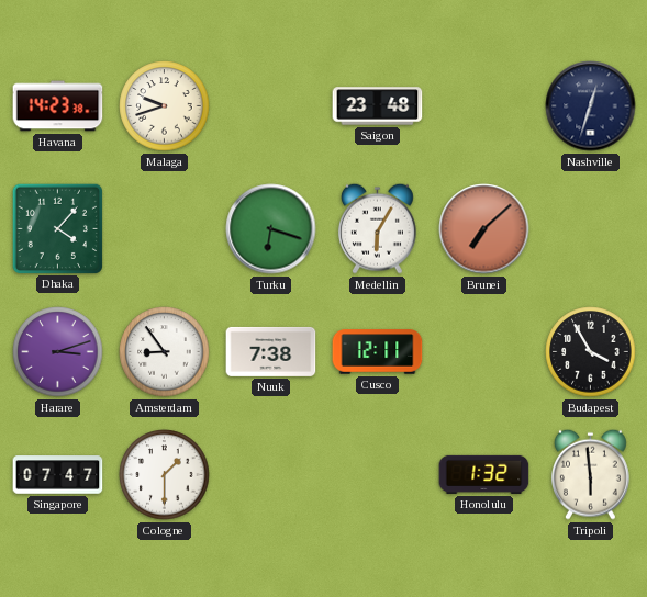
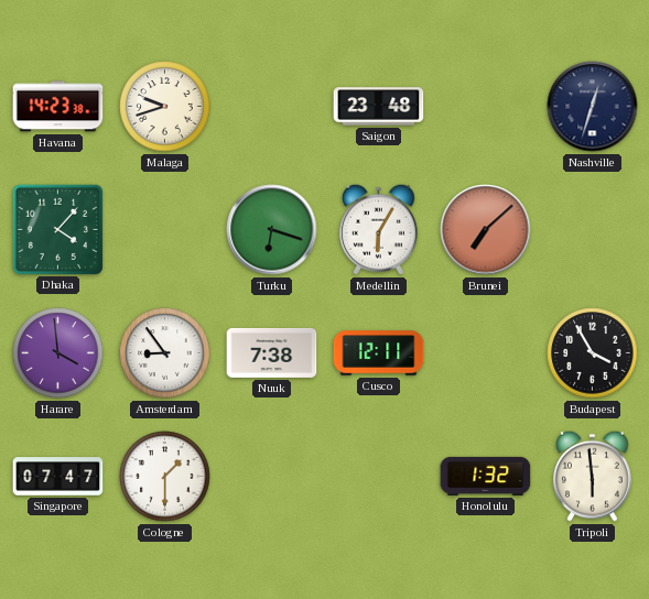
Harare: 3:12 -> 3:59 (58, 353)
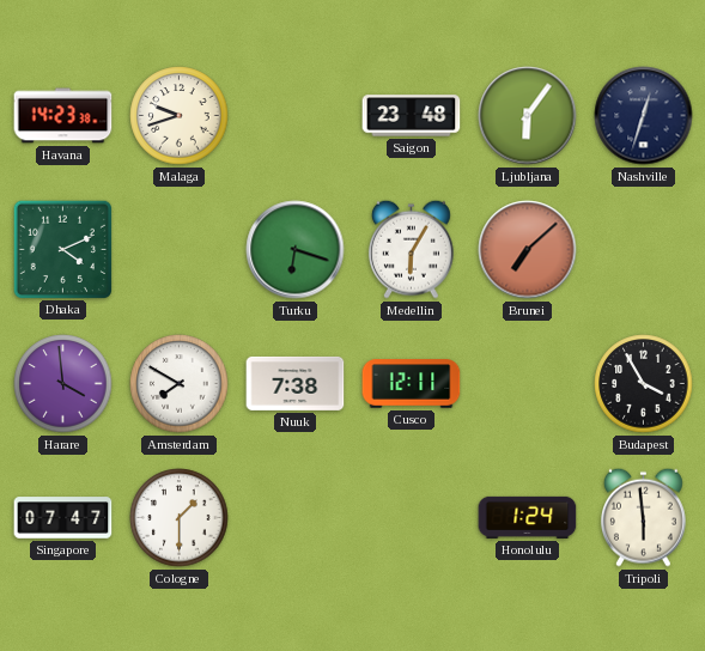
Ljubljana: none -> 6:06 (528, 116)
Dhaka: 4:07 -> 4:11 (62, 249)
Amsterdam: 8:54 -> 7:50 (180, 384)
Honolulu: 1:32 -> 1:24 (528, 517)
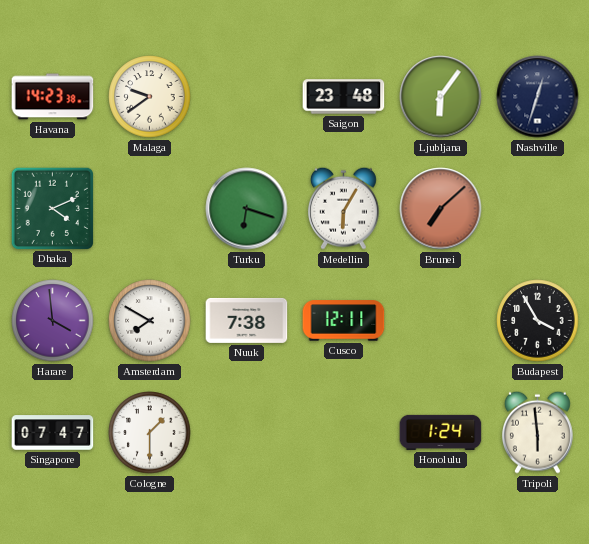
Malaga: 9:42 -> 9:39 (150, 97)
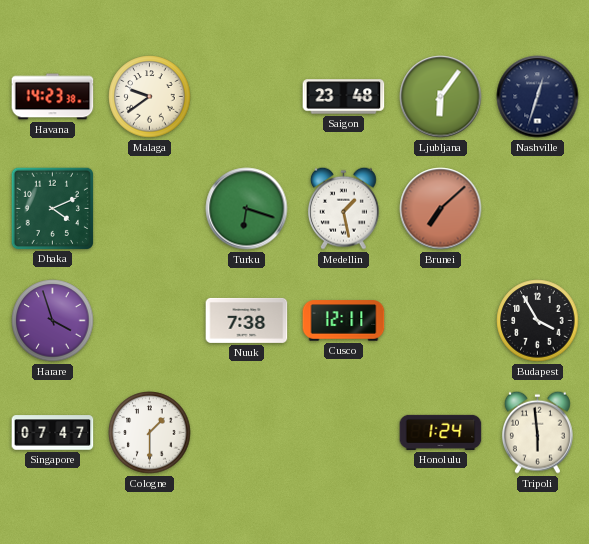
Medellin: 6:05 -> 1:28 (343, 208)
Harare: 3:59 -> 3:57 (53, 321)
Amsterdam: 7:50 -> none (150, 321)
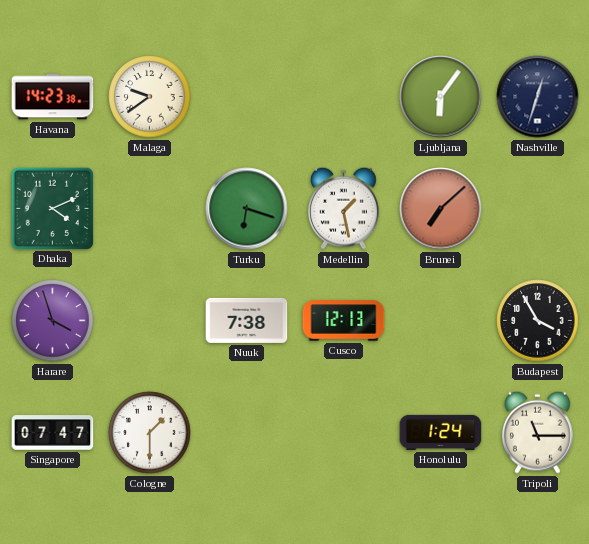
Saigon: 23:48 -> none (344, 97)
Cusco: 12:11 -> 12:13 (344, 321)
Tripoli: 5:59 -> 11:15 (537, 432)
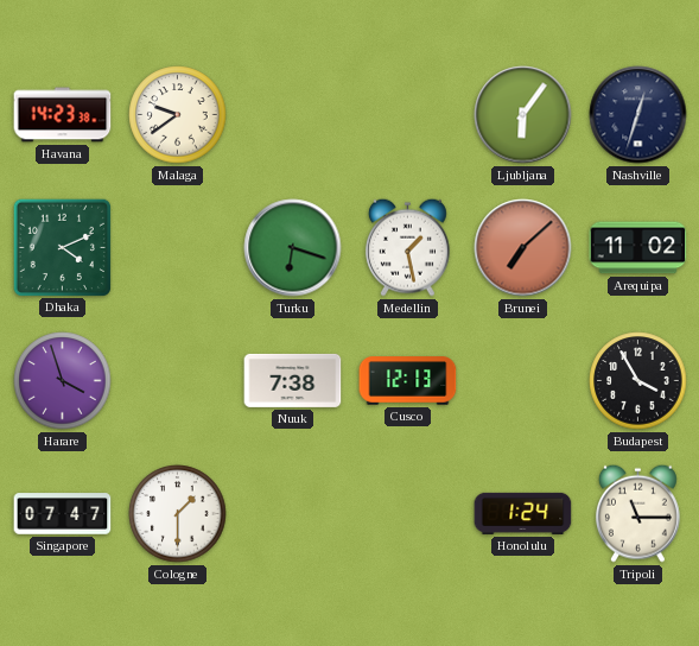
Arequipa: none -> 11:02 (638, 248)
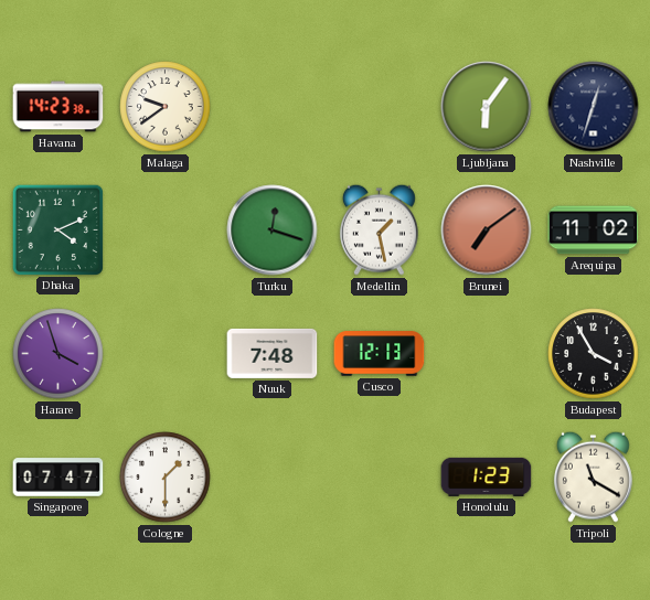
Turku: 6:18 -> 12:18 (273, 231)
Brunei: 7:08 -> 7:09 (487, 231)
Nuuk: 7:38 -> 7:48 (273, 353)
Honolulu: 1:24 -> 1:23 (487, 476)
Tripoli: 11:15 -> 11:20 (593, 476)
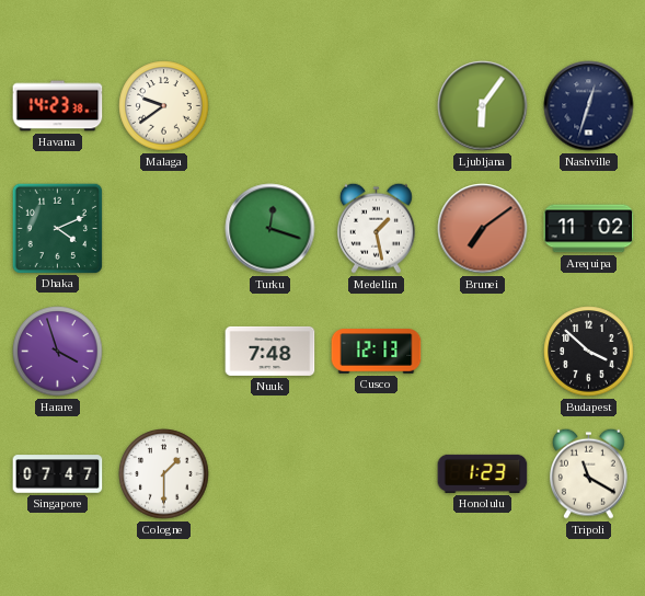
Budapest: 3:55 -> 3:52 (589, 352)
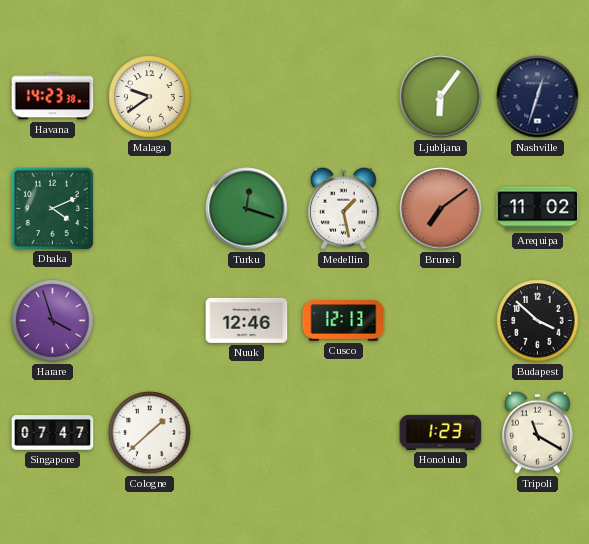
Nuuk: 7:48 -> 12:46 (247, 320)
Cologne: 1:30 -> 1:38 (150, 433)
